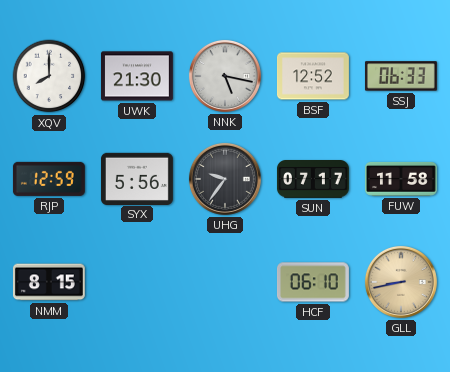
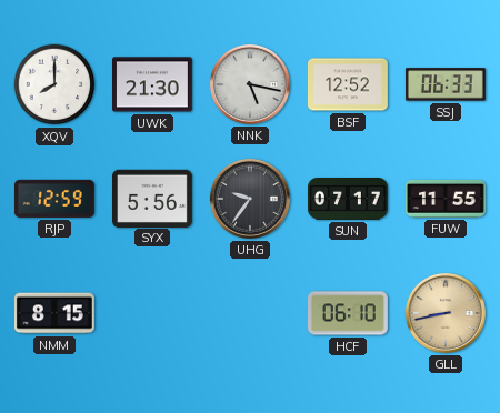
FUW: 11:58 -> 11:55 (447, 199)
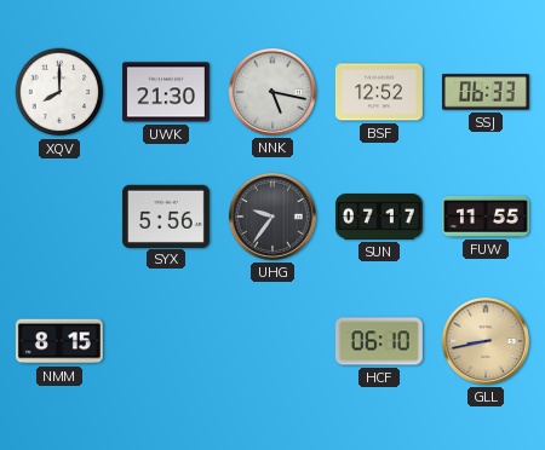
RJP: 12:59 -> none (54, 199)
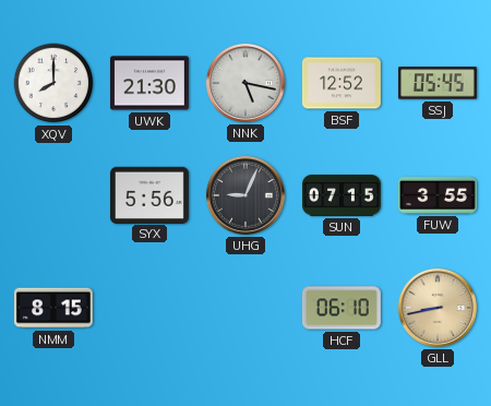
SSJ: 06:33 -> 05:45 (438, 83)
UHG: 9:36 -> 9:04 (245, 195)
SUN: 07:17 -> 07:15 (342, 196)
FUW: 11:55 -> 3:55 (439, 195)
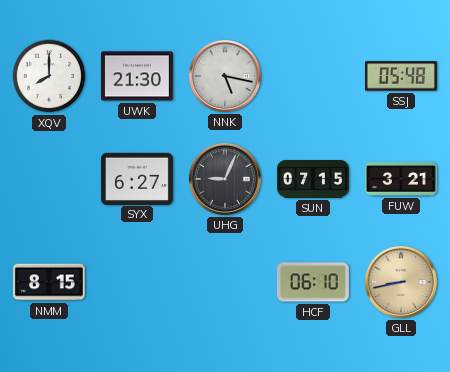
BSF: 12:52 -> none (342, 83)
SSJ: 05:45 -> 05:48 (401, 76)
SYX: 5:56 -> 6:27 (137, 178)
FUW: 3:55 -> 3:21 (402, 179)
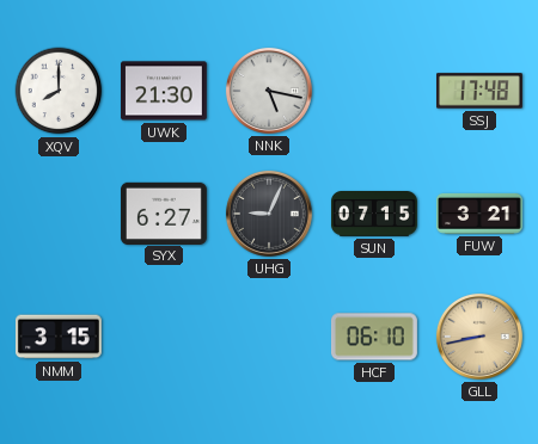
SSJ: 05:48 -> 17:48 (479, 91)
NMM: 8:15 -> 3:15 (59, 337)
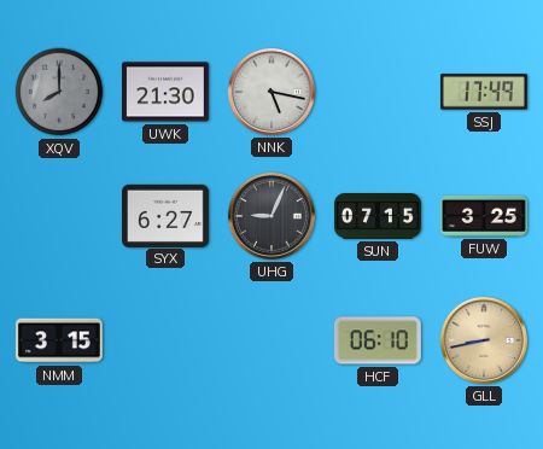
XQV dial: white -> grey (59, 92)
SSJ: 17:48 -> 17:49 (484, 92)
FUW: 3:21 -> 3:25 (485, 216)
